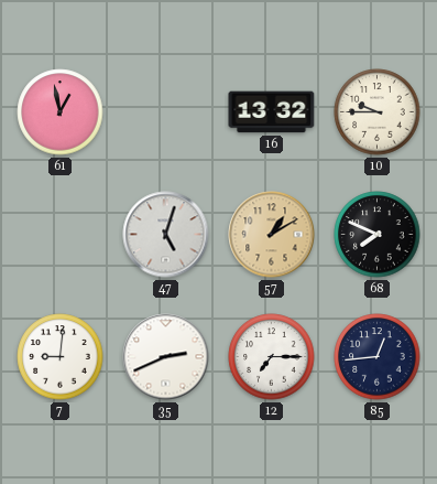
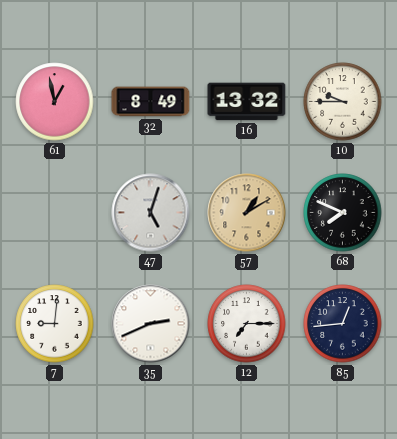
32: none -> 8:49 (151, 102)
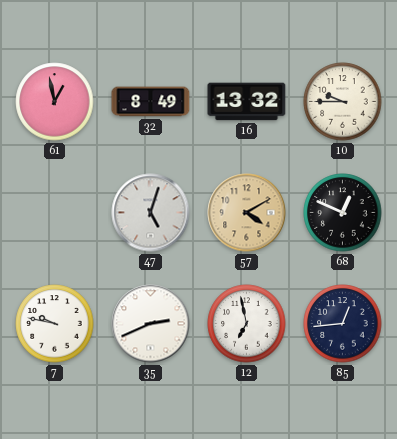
57: 1:10 -> 4:10 (247, 213)
68: 7:49 -> 12:49 (343, 213)
7: 9:01 -> 9:47 (55, 324)
12: 7:15 -> 6:58 (247, 324)
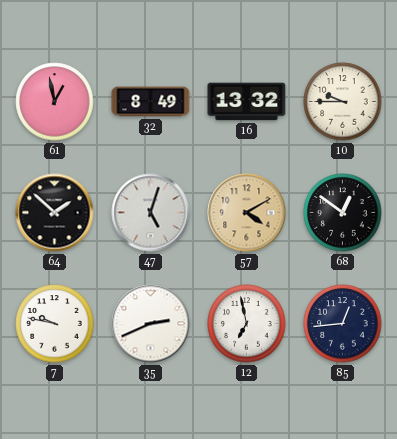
64: none -> 1:52 (55, 213)
68: 12:49 -> 12:51 (343, 213)
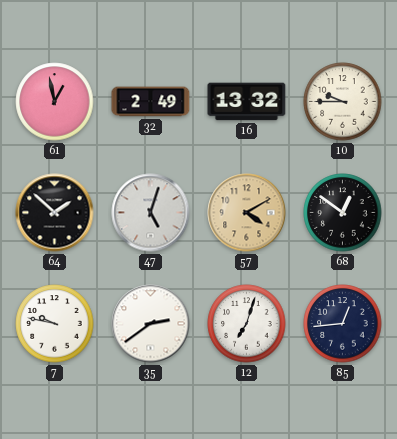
32: 8:49 -> 2:49 (151, 102)
35: 2:41 -> 2:39 (151, 324)
12: 6:58 -> 7:03 (247, 324)
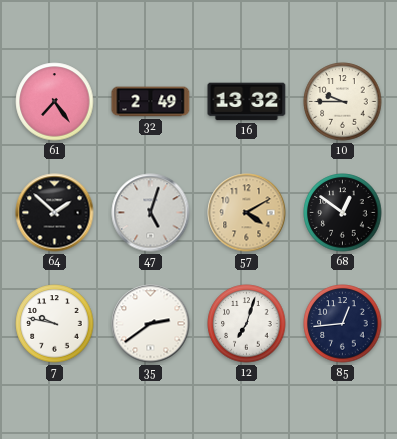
61: 12:58 -> 7:24 (55, 102)
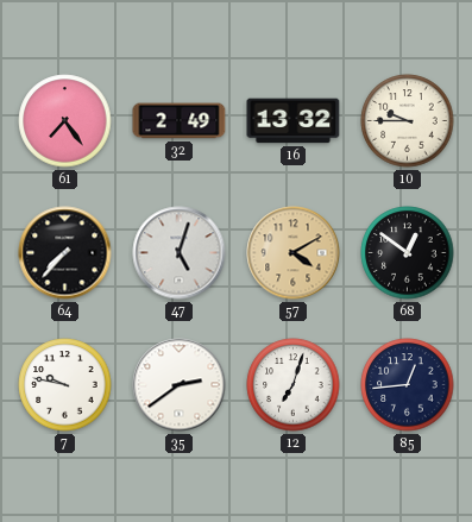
64: 1:52 -> 7:37 (65, 253)
